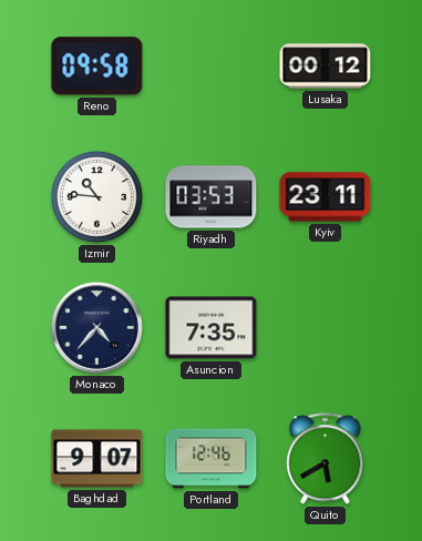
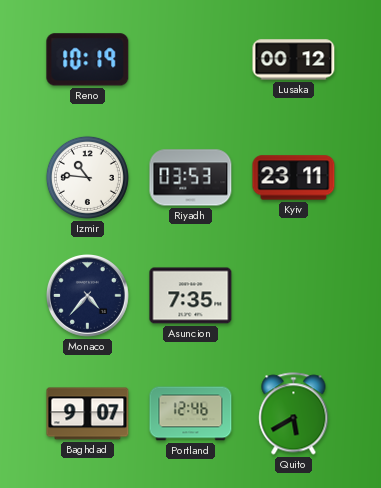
Reno: 09:58 -> 10:19 (88, 60)
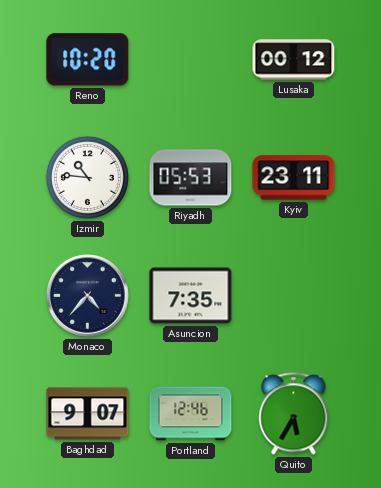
Reno: 10:19 -> 10:20 (88, 60)
Riyadh: 03:53 -> 05:53 (191, 178)
Quito: 5:40 -> 5:35 (294, 414)
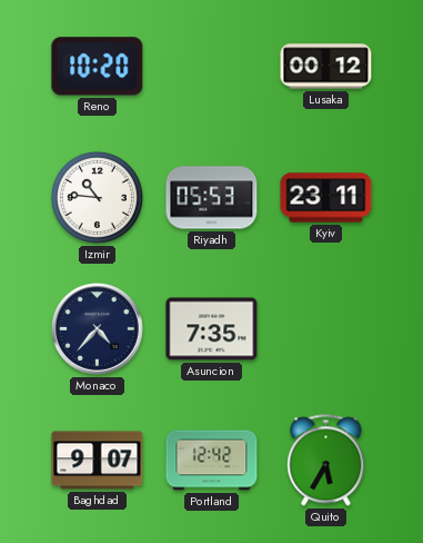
Portland: 12:46 -> 12:42 (212, 461)
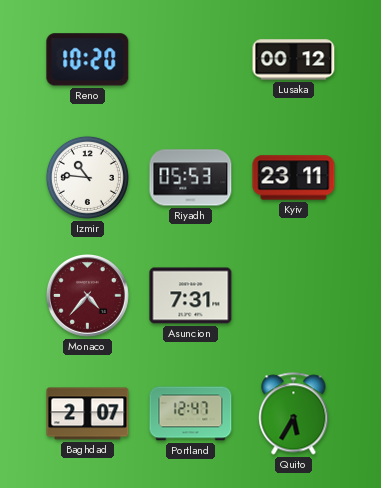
Monaco dial: navy -> burgundy (88, 296)
Asuncion: 7:35 -> 7:31 (191, 296)
Baghdad: 9:07 -> 2:07 (88, 414)
Portland: 12:42 -> 12:47 (191, 414)
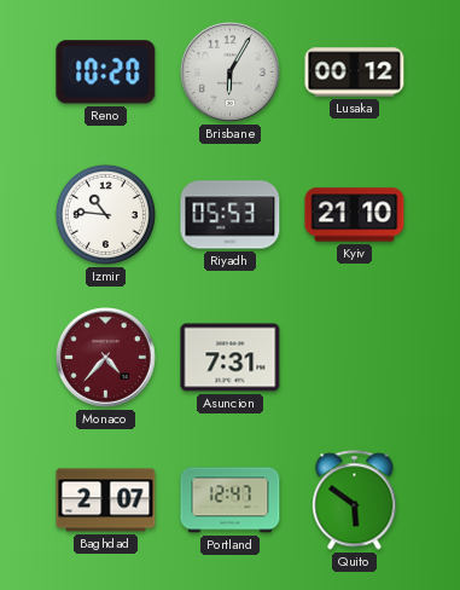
Brisbane: none -> 6:05 (231, 73)
Kyiv: 23:11 -> 21:10 (355, 215)
Quito: 5:35 -> 5:51 (355, 501)
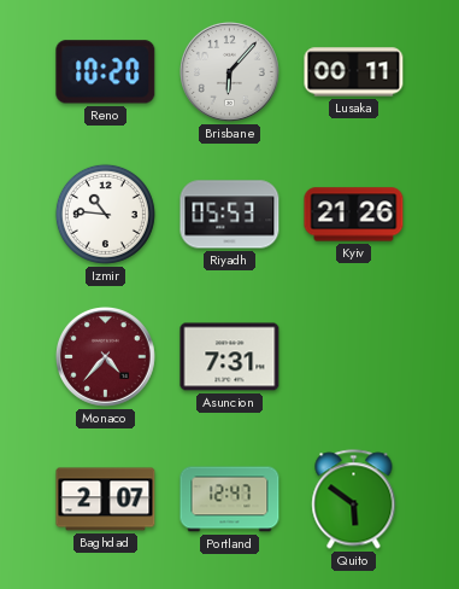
Brisbane: 6:05 -> 6:07 (230, 72)
Lusaka: 00:12 -> 00:11 (354, 72)
Kyiv: 21:10 -> 21:26 (354, 215)
